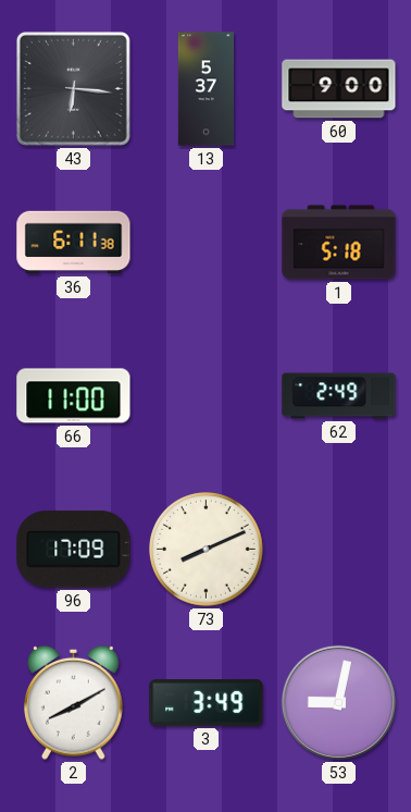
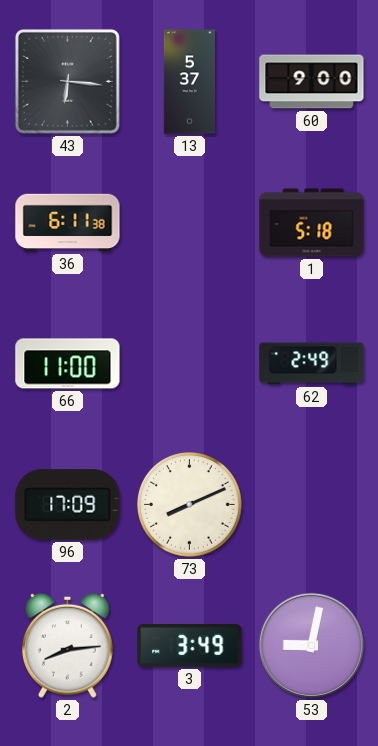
2: 8:10 -> 8:14 (68, 645)
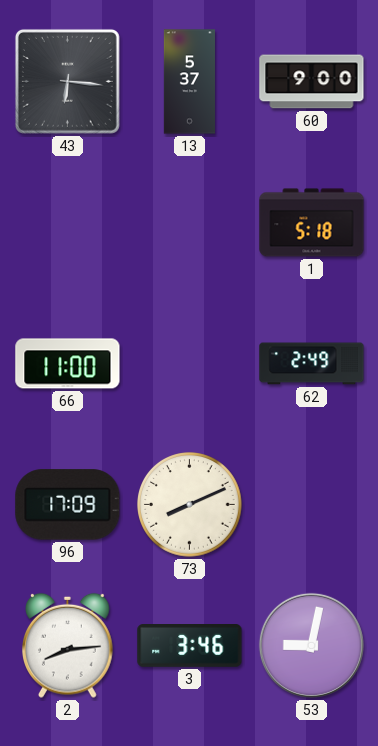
36: 6:11 -> none (68, 223)
3: 3:49 -> 3:46 (190, 646)
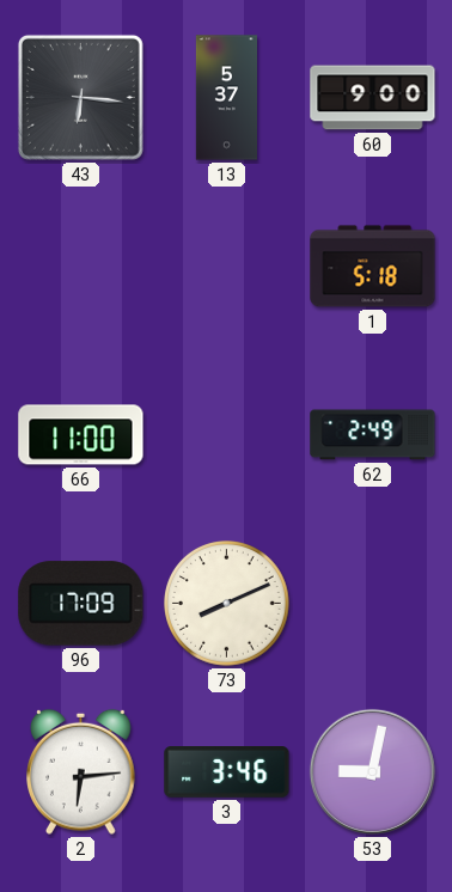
2: 8:14 -> 6:14 (81, 771)
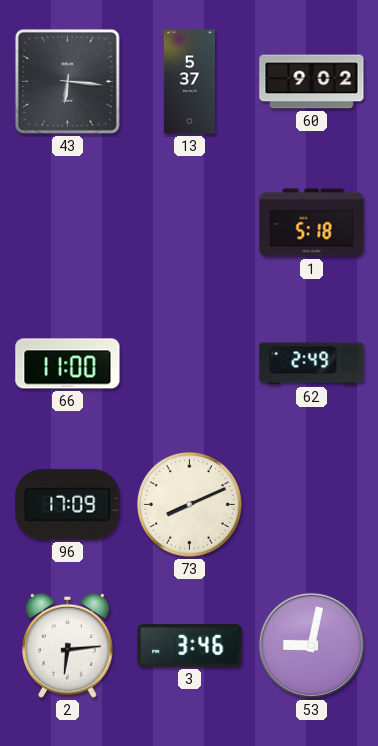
60: 9:00 -> 9:02 (312, 82)
